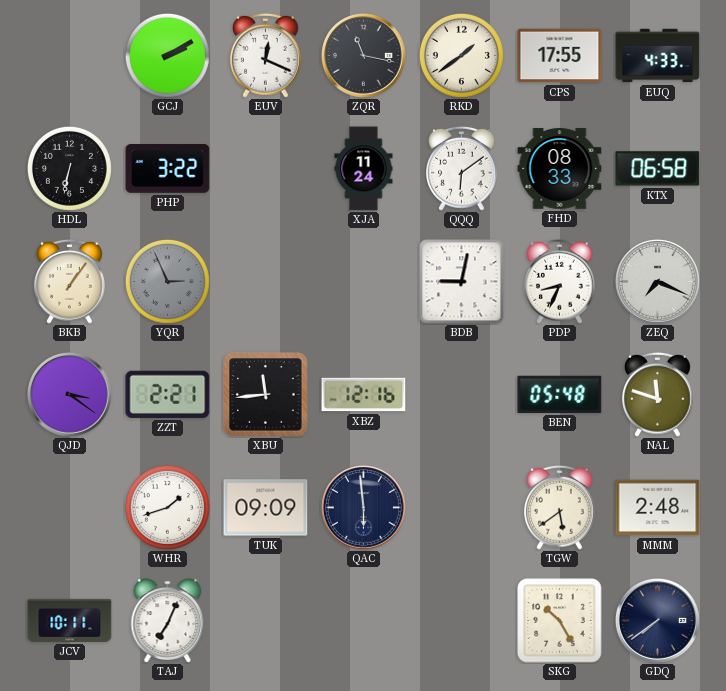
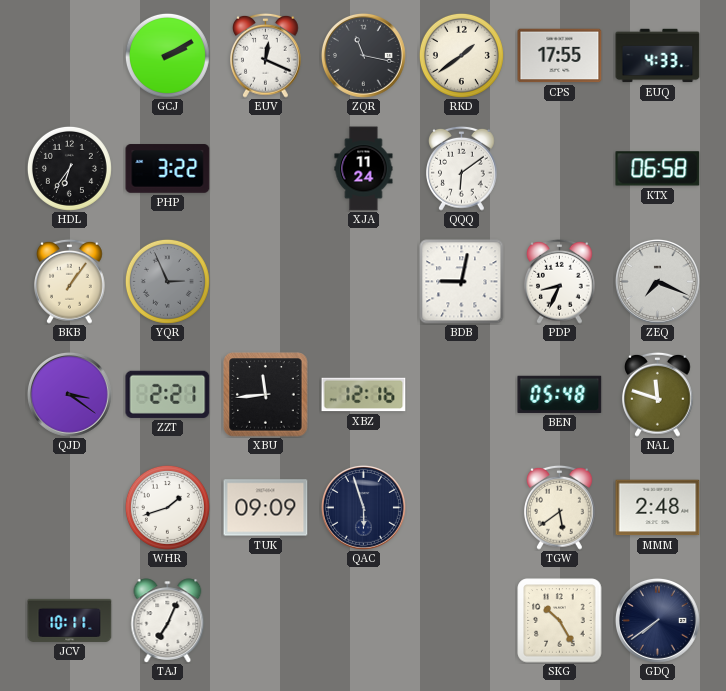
HDL: 6:32 -> 6:36 (69, 168)
FHD: 08:33 -> none (560, 169)
QAC: 5:59 -> 5:57 (364, 508)
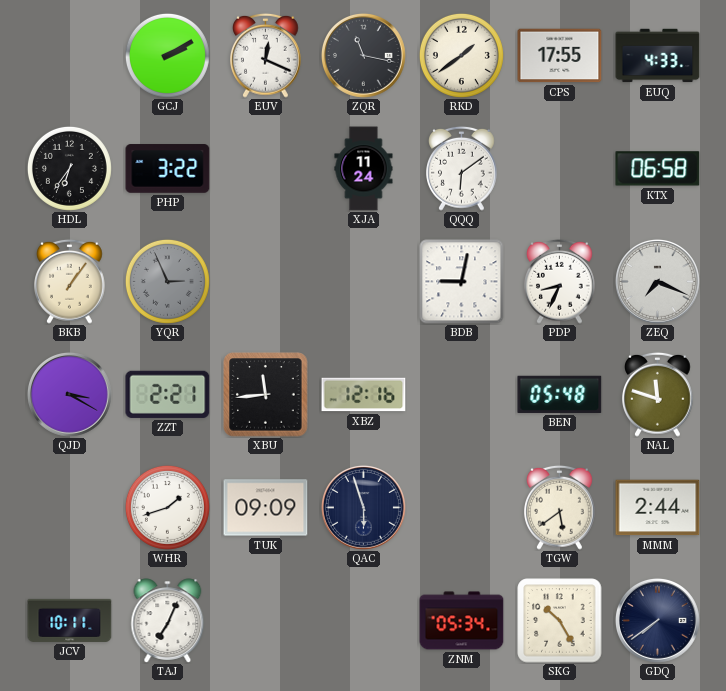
QJD: 3:21 -> 3:20 (70, 395)
MMM: 2:48 -> 2:44 (658, 508)
ZNM: none -> 05:34 (462, 621)
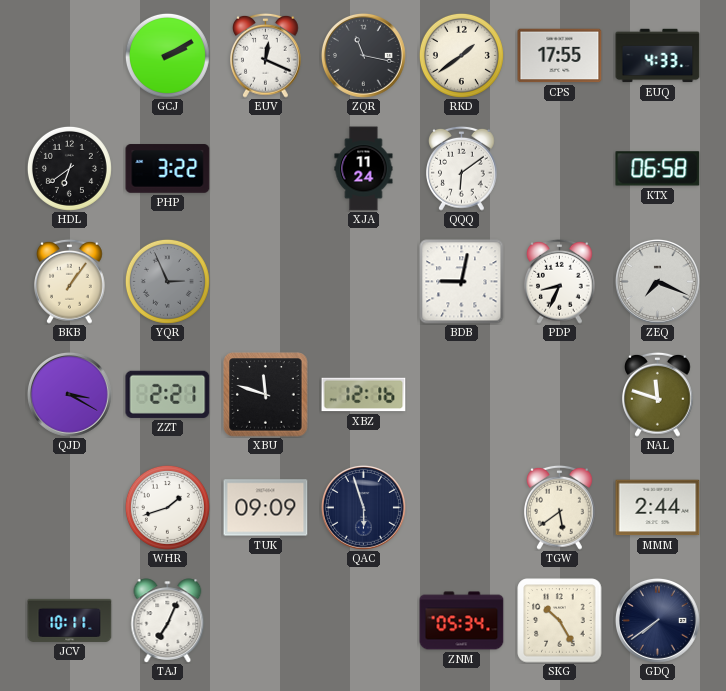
HDL: 6:36 -> 6:39 (69, 168)
XBU: 11:44 -> 11:48 (266, 395)
BEN: 05:48 -> none (560, 394)
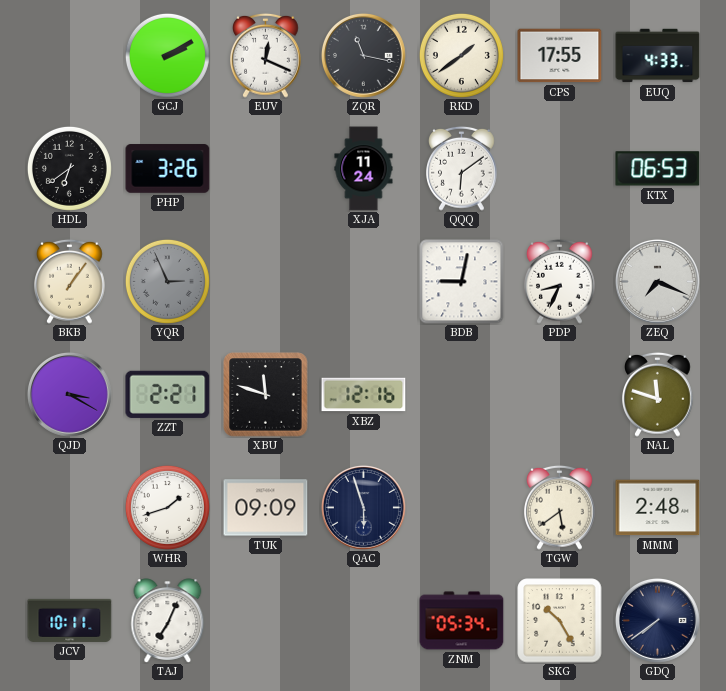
PHP: 3:22 -> 3:26 (168, 169)
KTX: 06:58 -> 06:53 (658, 169)
MMM: 2:44 -> 2:48 (658, 508)
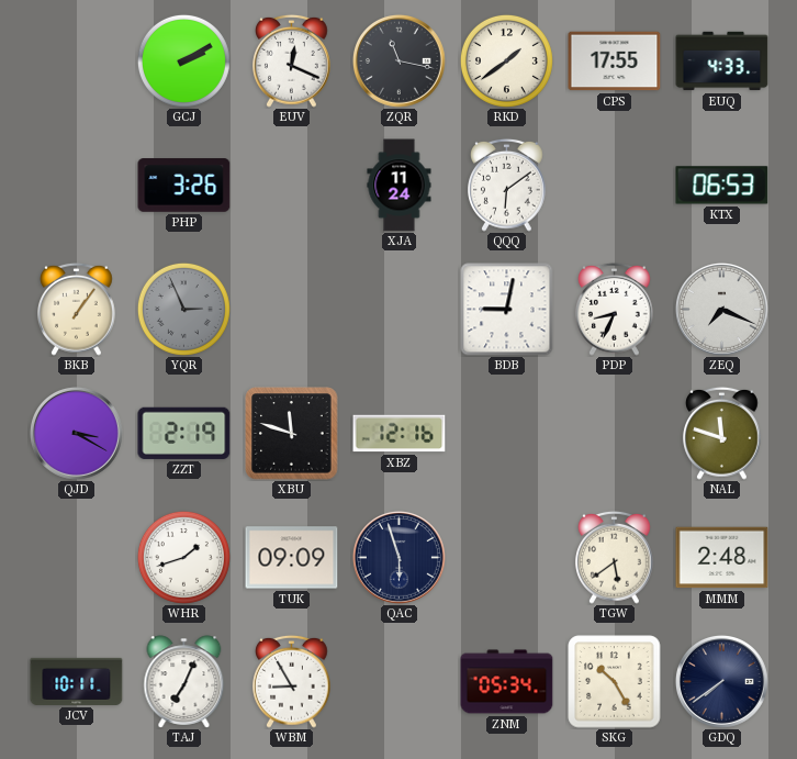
HDL: 6:39 -> none (69, 168)
ZZT: 2:21 -> 2:19 (184, 433)
WBM: none -> 8:55 (292, 681)
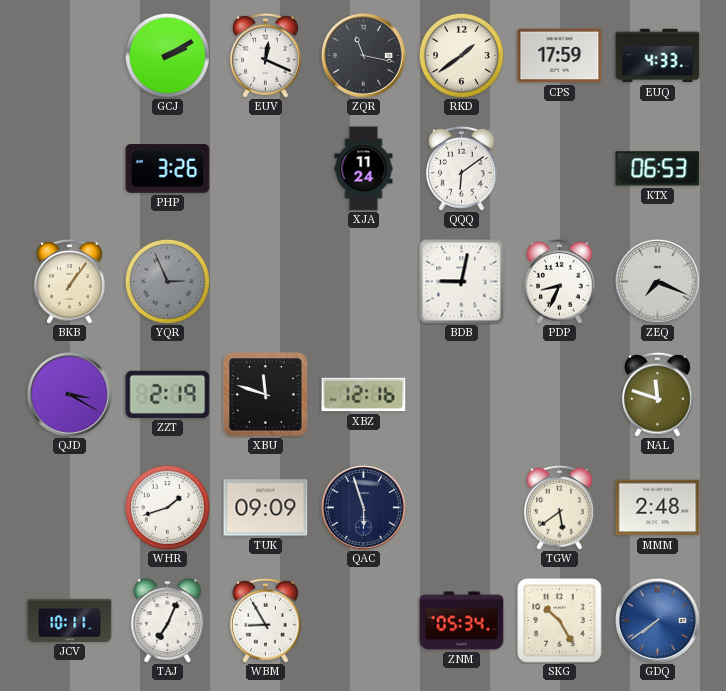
CPS: 17:55 -> 17:59 (560, 56)
GDQ dial: navy -> blue (658, 621)
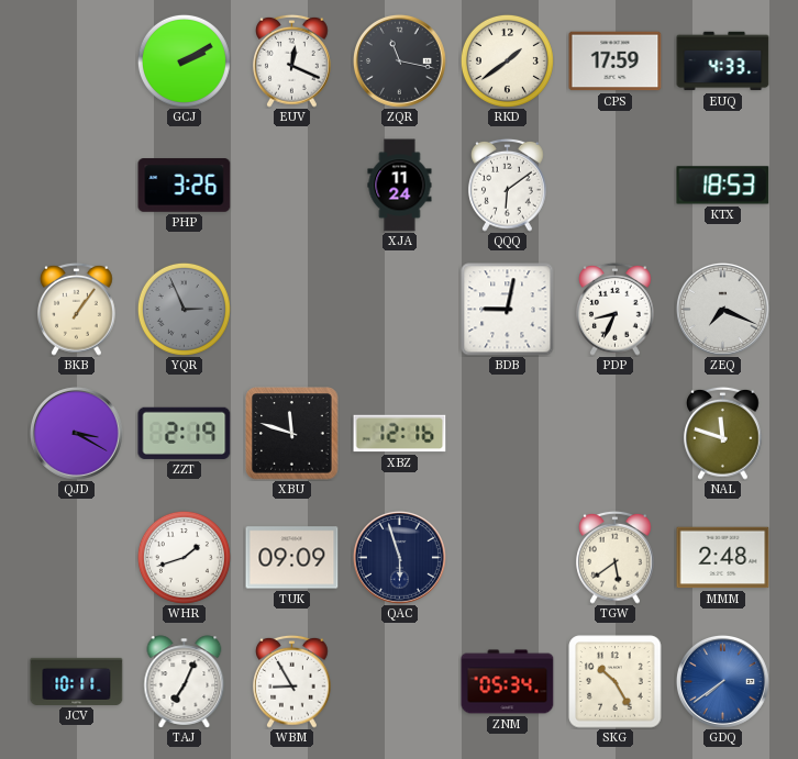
KTX: 06:53 -> 18:53 (723, 186)
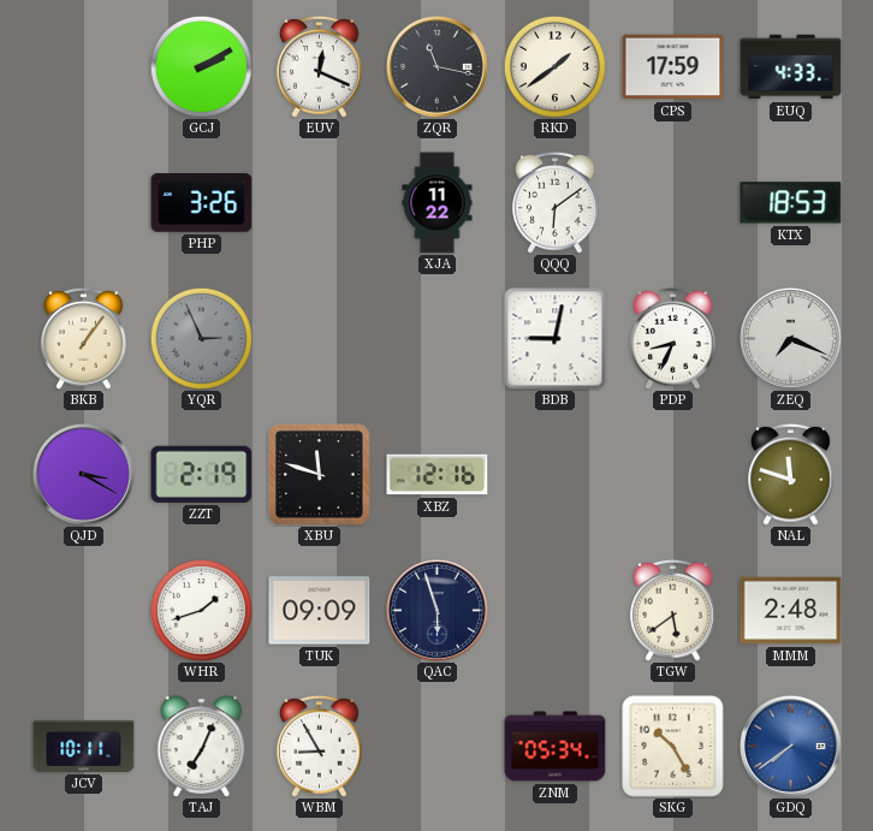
XJA: 11:24 -> 11:22 (438, 203)
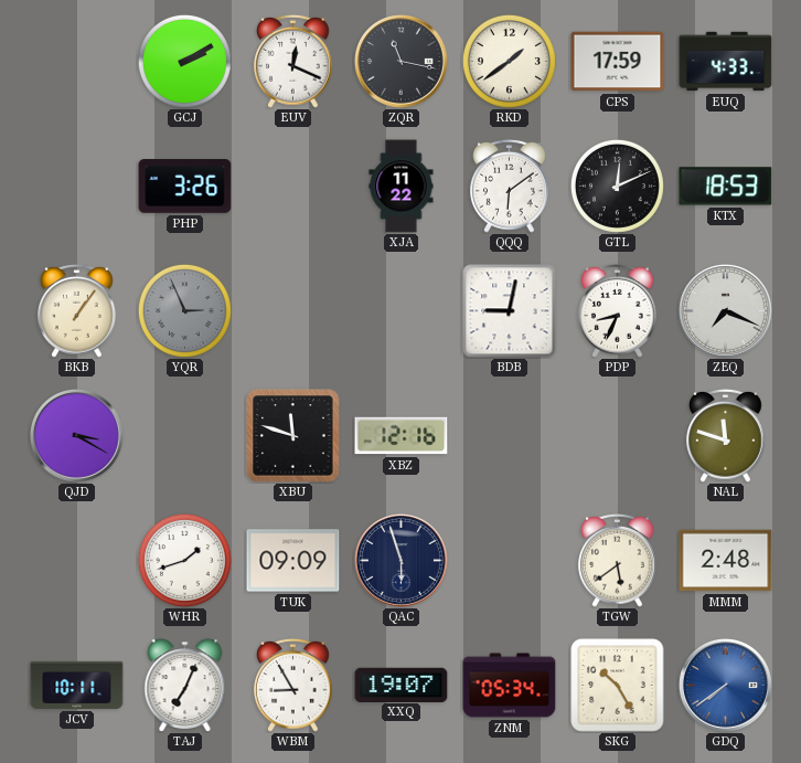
GTL: none -> 12:11 (617, 186)
ZZT: 2:19 -> none (202, 474)
XXQ: none -> 19:07 (402, 685)
